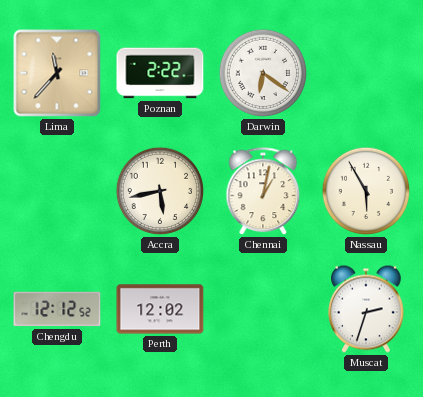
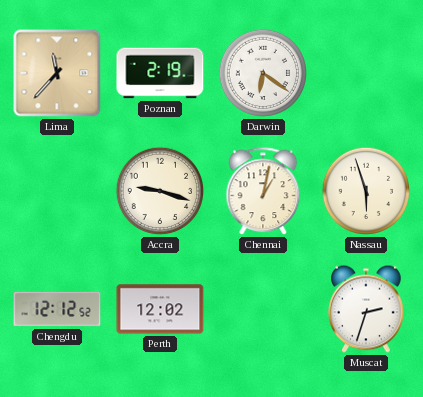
Poznan: 2:22 -> 2:19 (160, 73)
Accra: 5:43 -> 9:18 (160, 191)
Nassau: 5:55 -> 5:57 (366, 191)
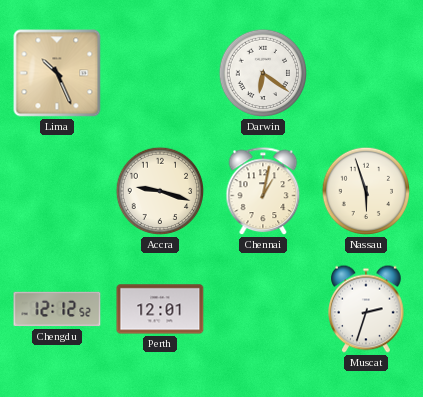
Lima: 11:37 -> 10:26 (57, 73)
Poznan: 2:19 -> none (160, 73)
Perth: 12:02 -> 12:01 (160, 309)
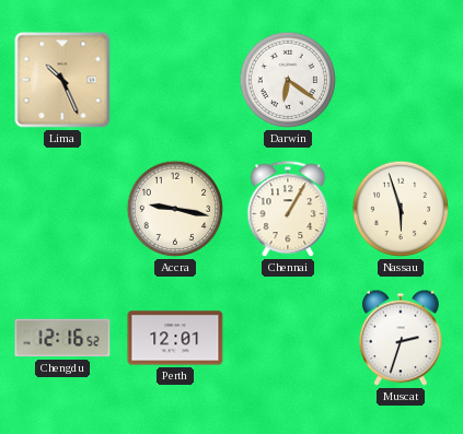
Accra: 9:18 -> 9:17 (175, 209)
Chennai: 1:02 -> 1:05 (288, 210)
Chengdu: 12:12 -> 12:16 (62, 338)
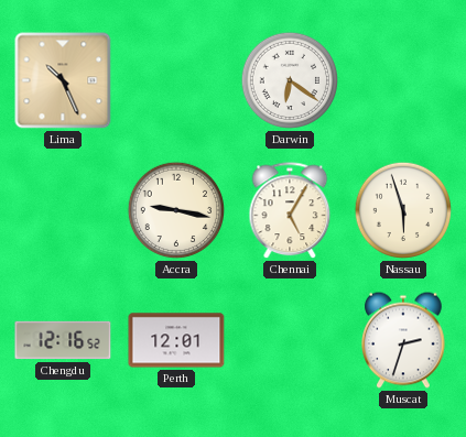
Chennai: 1:05 -> 5:05 (290, 211)
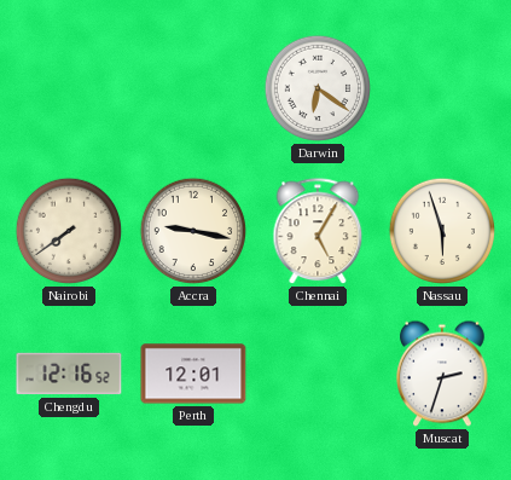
Lima: 10:26 -> none (63, 80)
Nairobi: none -> 7:39 (69, 231)
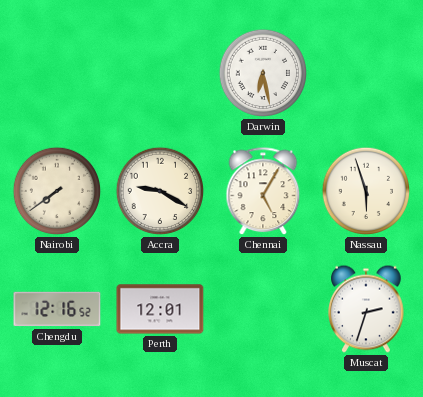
Darwin: 6:21 -> 6:28 (263, 73)
Accra: 9:17 -> 9:20 (160, 191)
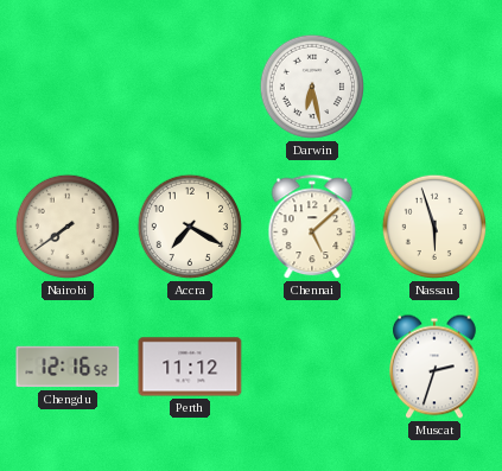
Accra: 9:20 -> 7:20 (190, 227)
Chennai: 5:05 -> 5:08 (312, 228)
Perth: 12:01 -> 11:12 (190, 367)
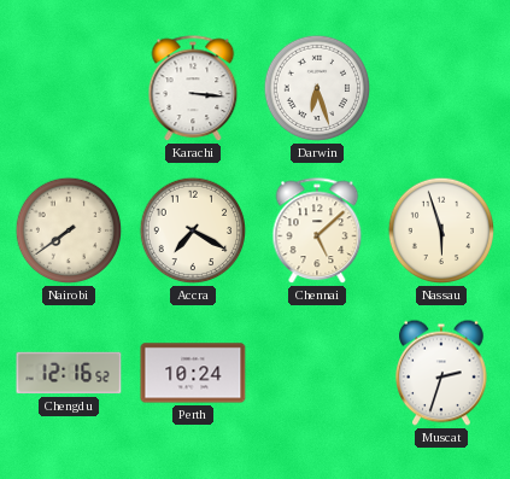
Karachi: none -> 3:16 (193, 89)
Darwin: 6:28 -> 6:27 (317, 88)
Perth: 11:12 -> 10:24 (193, 373)
